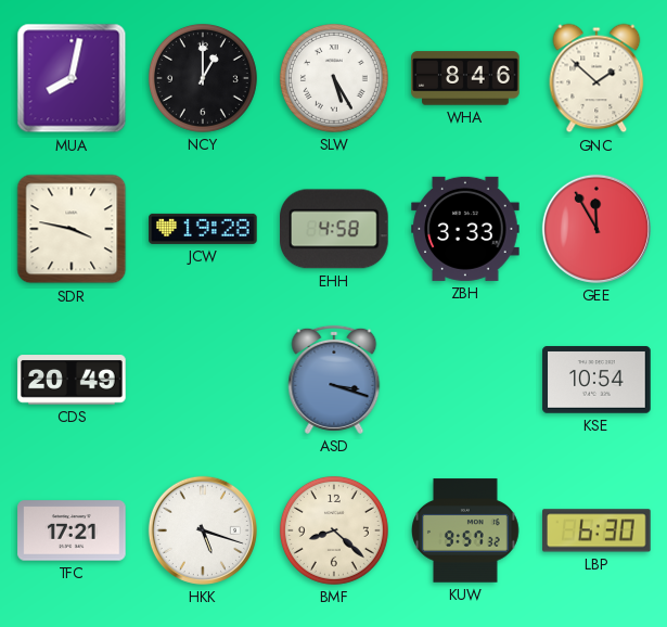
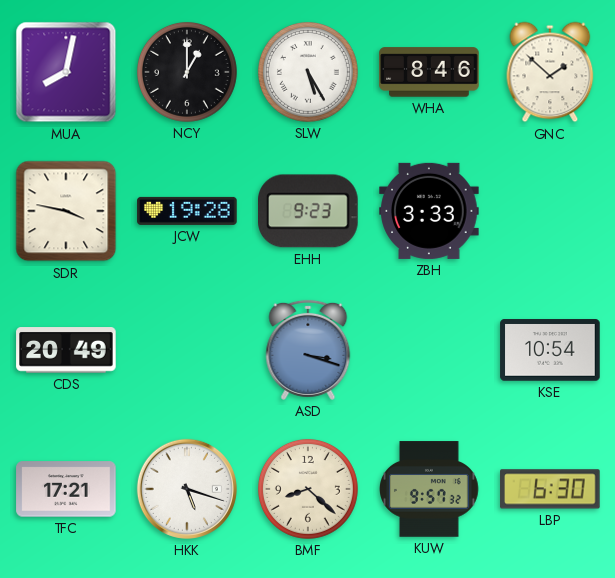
EHH: 4:58 -> 9:23 (309, 211)
GEE: 11:55 -> none (597, 229)
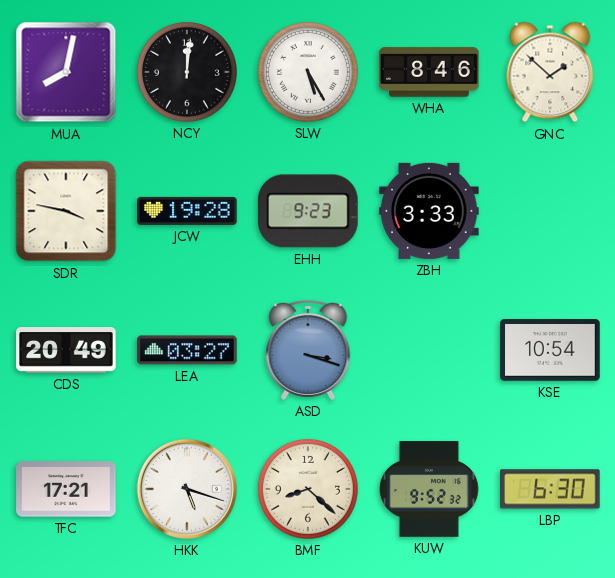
NCY: 1:00 -> 12:01 (187, 72)
LEA: none -> 03:27 (187, 350)
KUW: 9:57 -> 9:52 (430, 489)
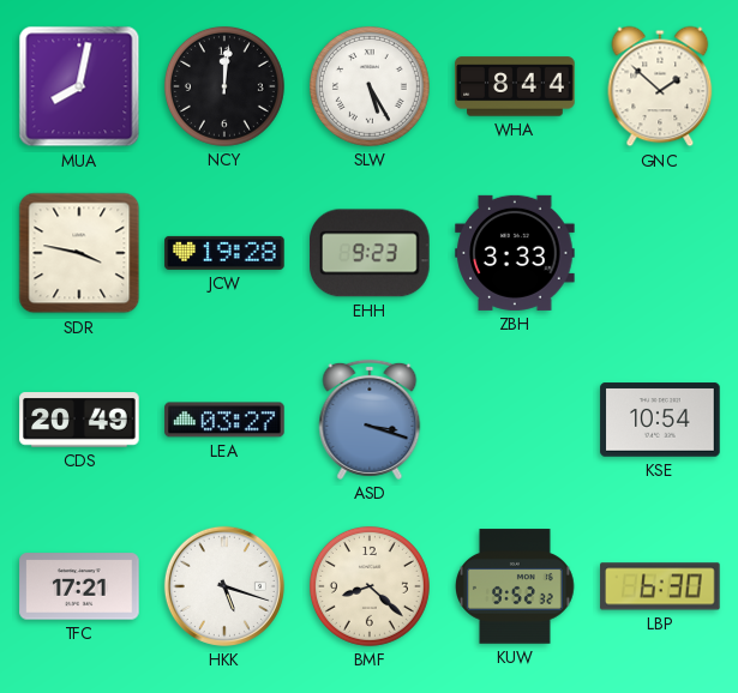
WHA: 8:46 -> 8:44 (515, 86)
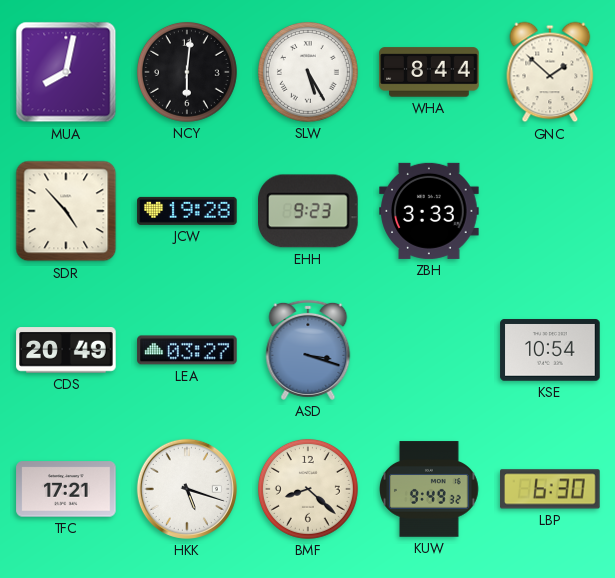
NCY: 12:01 -> 6:01 (187, 72)
SDR: 3:47 -> 4:53 (66, 211)
KUW: 9:52 -> 9:49 (430, 489)
